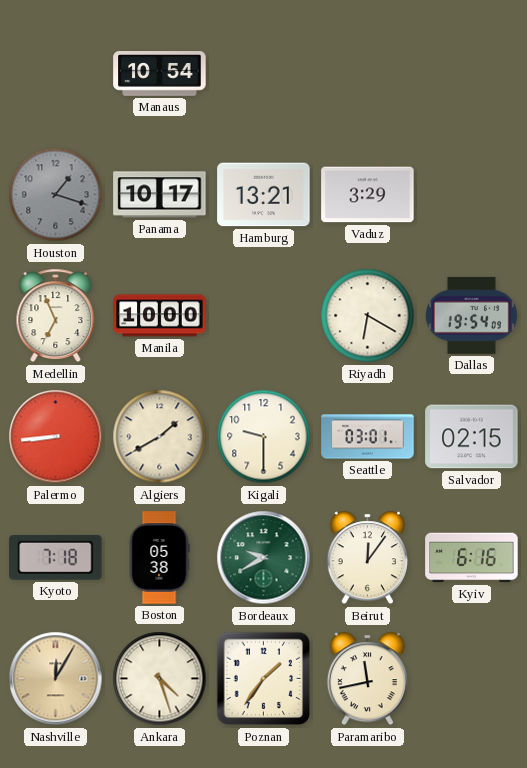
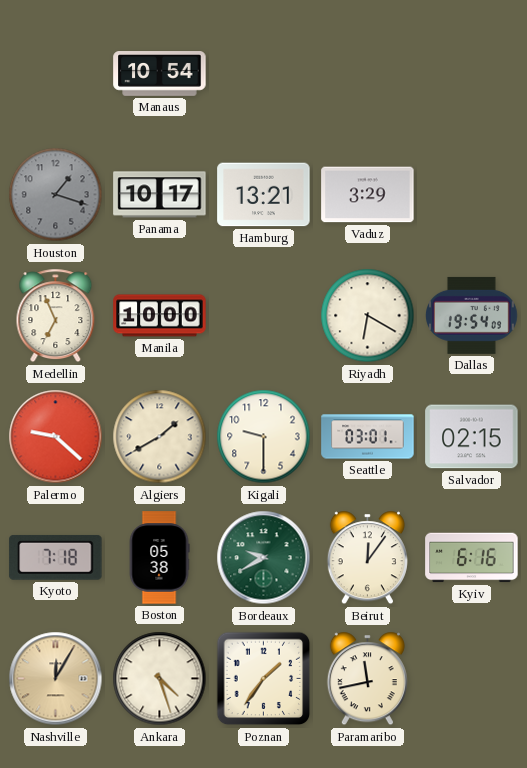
Palermo: 8:44 -> 9:22 (56, 437)
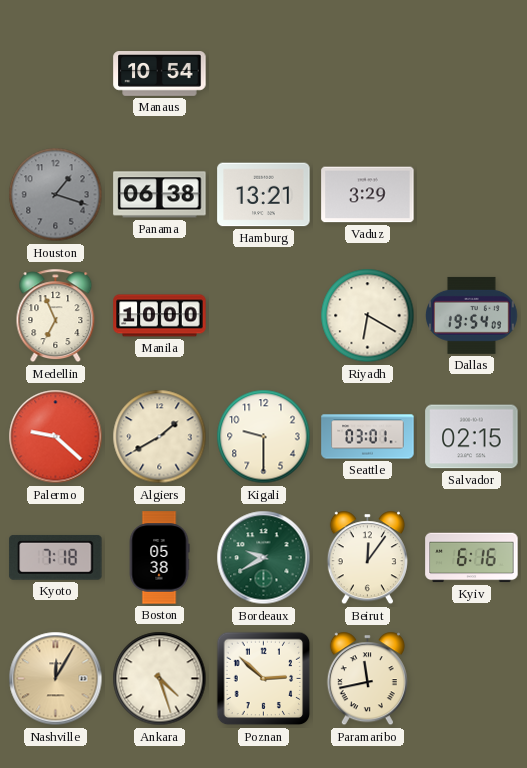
Panama: 10:17 -> 06:38 (160, 195)
Poznan: 1:36 -> 2:52 (264, 679)
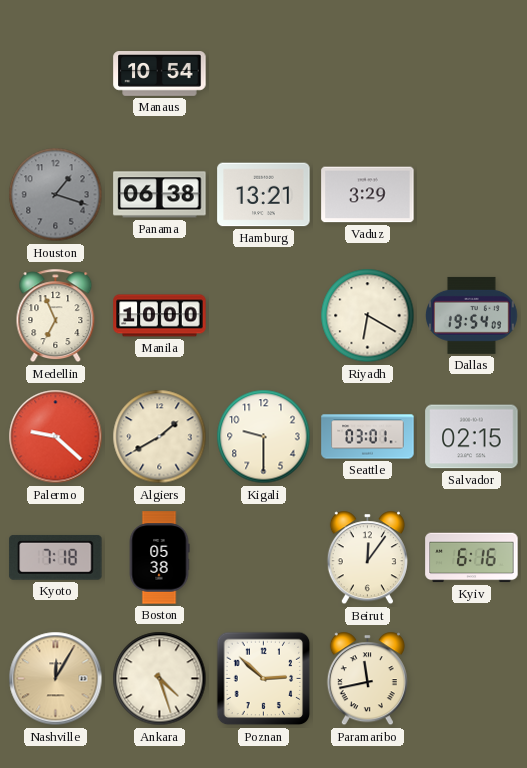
Bordeaux: 9:40 -> none (264, 558)
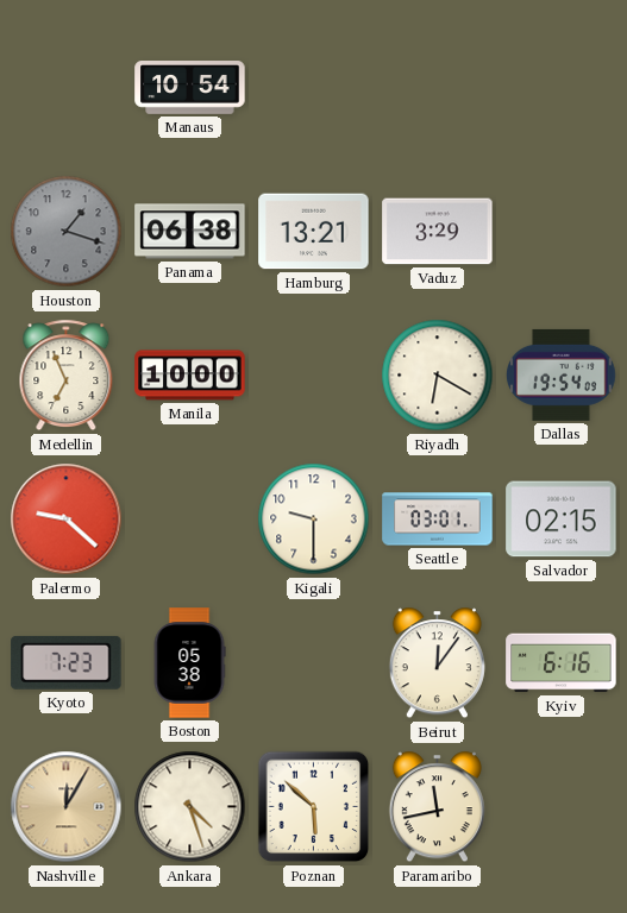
Algiers: 1:40 -> none (160, 437)
Kyoto: 7:18 -> 7:23 (67, 662)
Poznan: 2:52 -> 5:52 (314, 807)
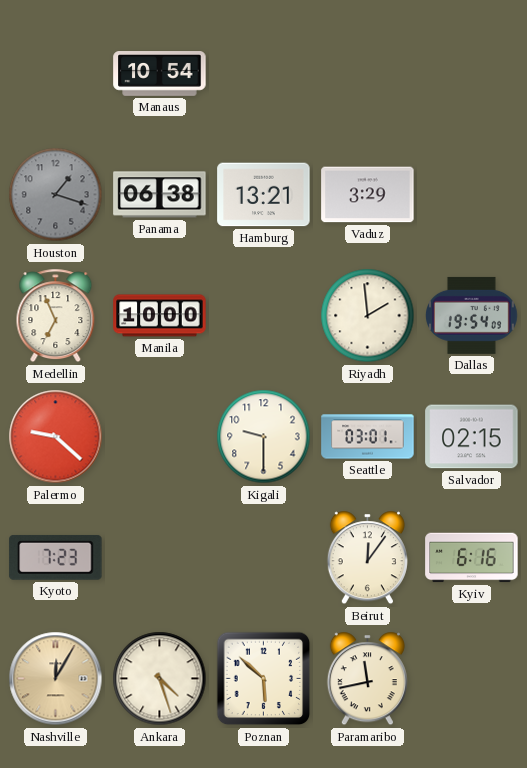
Riyadh: 6:20 -> 1:59 (368, 316)
Boston: 05:38 -> none (189, 663)
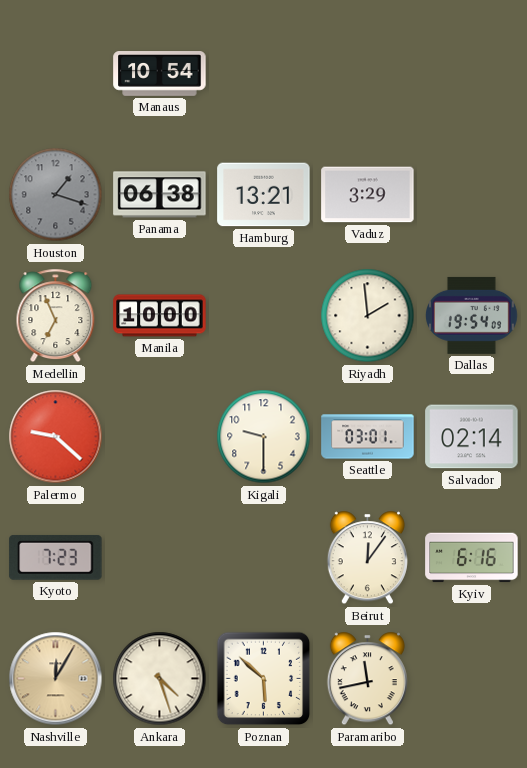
Salvador: 02:15 -> 02:14 (472, 437)
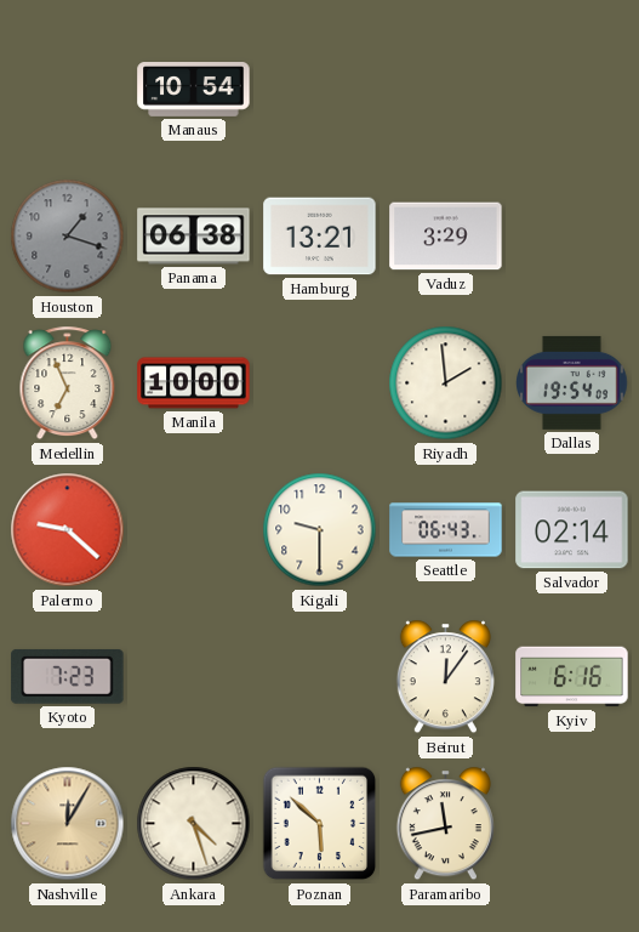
Seattle: 03:01 -> 06:43 (446, 530)
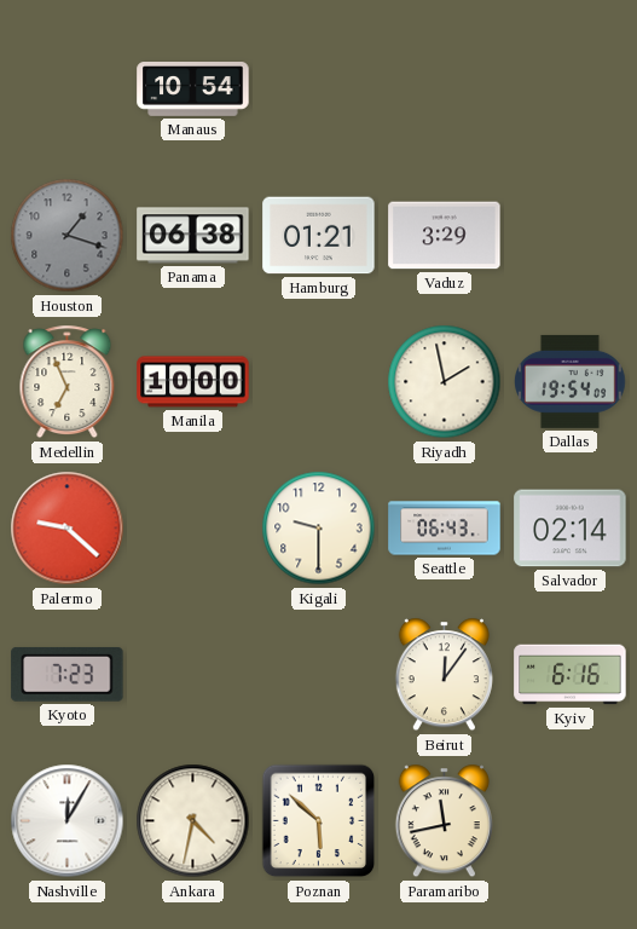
Hamburg: 13:21 -> 01:21 (319, 236)
Riyadh: 1:59 -> 1:58 (445, 382)
Nashville dial: champagne -> white (68, 821)
Ankara: 4:27 -> 4:32 (193, 821)
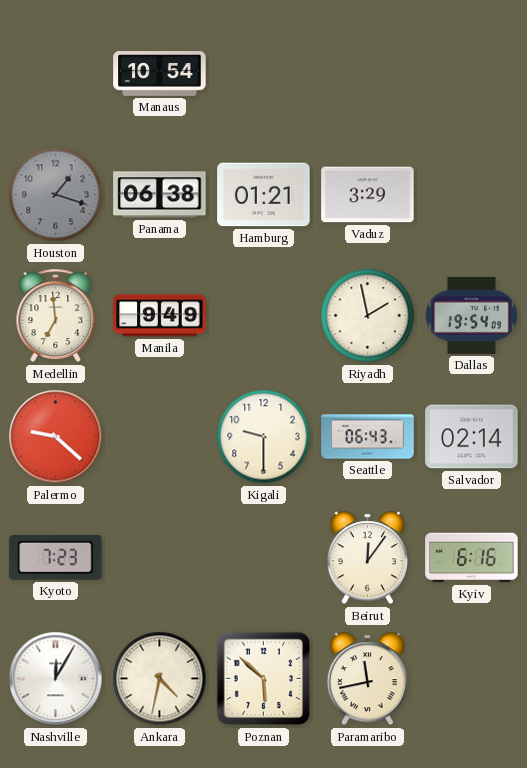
Medellin: 6:56 -> 6:59 (56, 316)
Manila: 10:00 -> 9:49 (160, 316)
